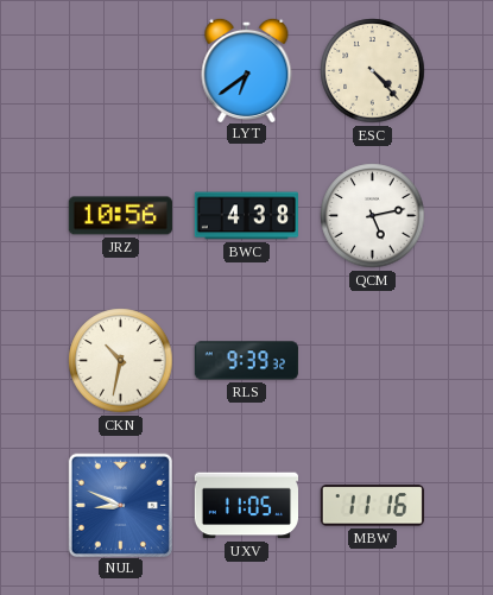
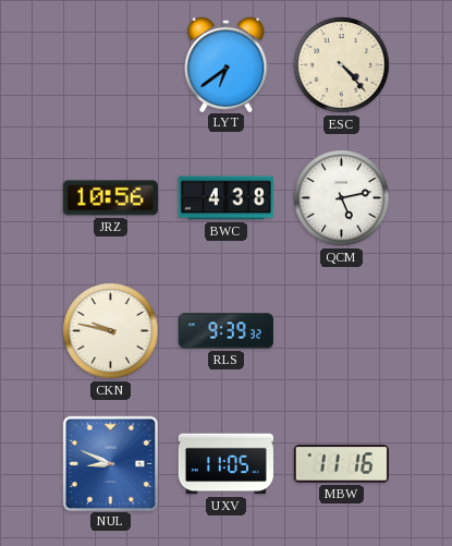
CKN: 10:32 -> 9:47 (111, 331)
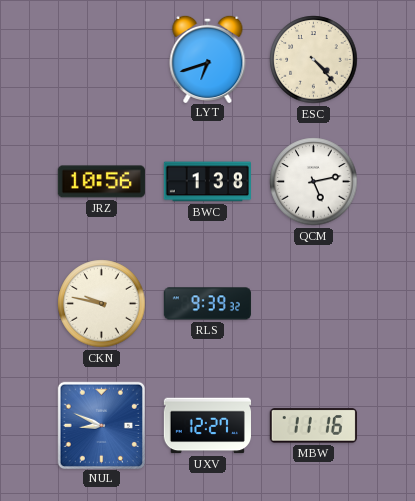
LYT: 6:39 -> 6:42 (208, 58)
BWC: 4:38 -> 1:38 (207, 182)
UXV: 11:05 -> 12:27 (207, 426)
